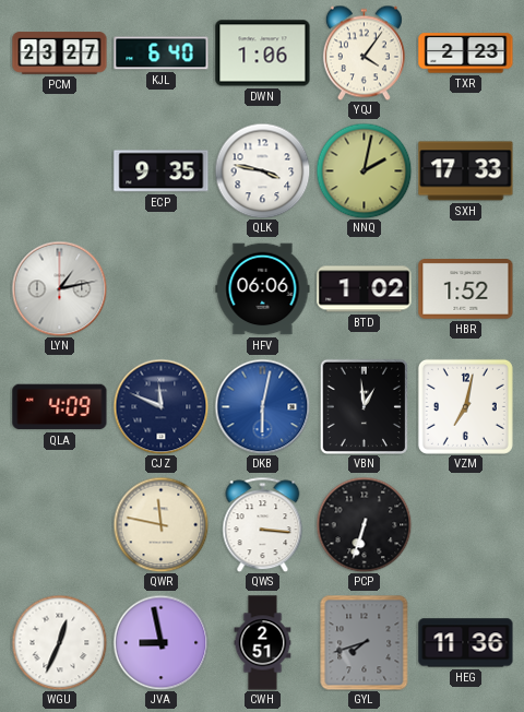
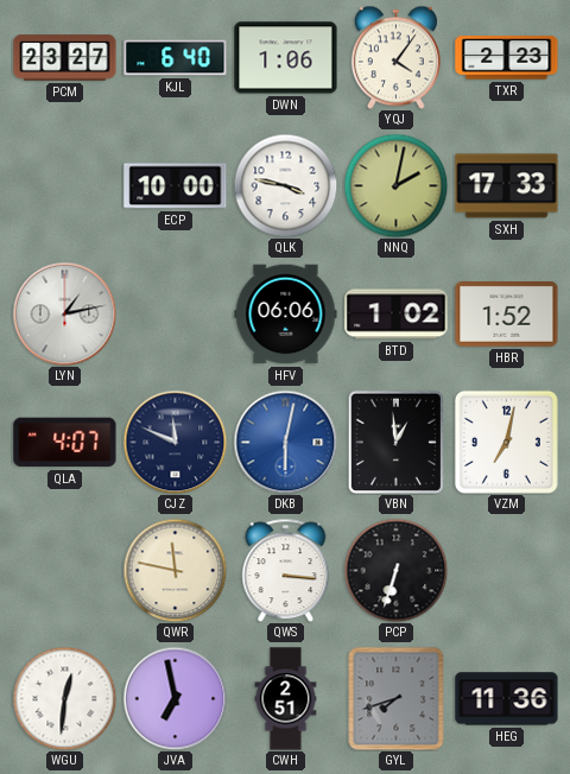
ECP: 9:35 -> 10:00 (176, 186)
QLA: 4:09 -> 4:07 (65, 443)
WGU: 12:34 -> 12:31 (64, 698)
JVA: 8:58 -> 6:58 (175, 698)
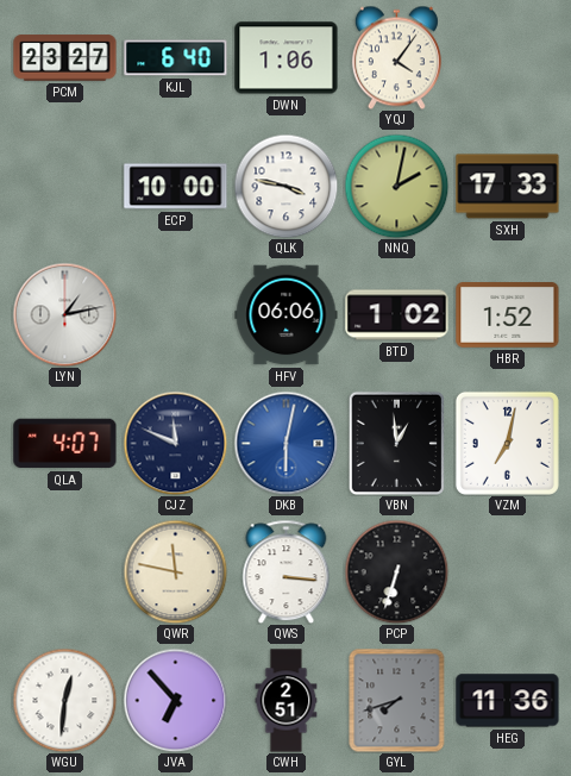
TXR: 2:23 -> none (507, 58)
JVA: 6:58 -> 6:53 (175, 700)
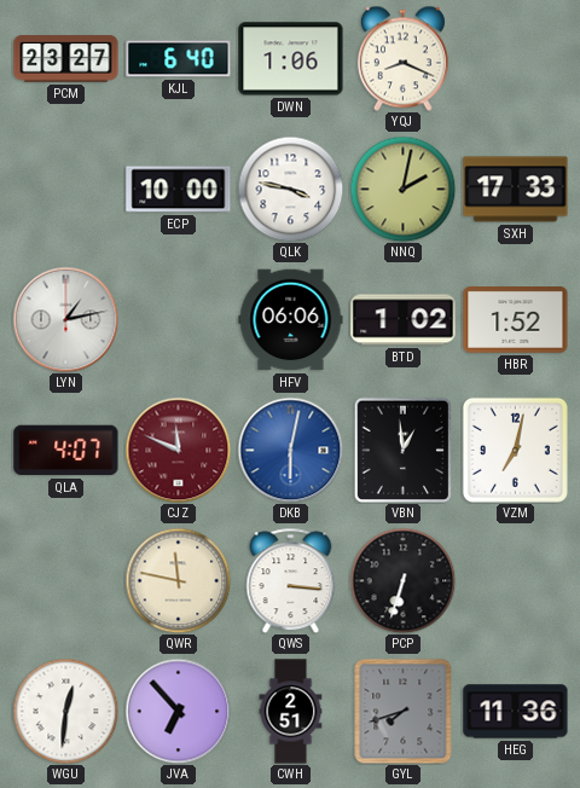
YQJ: 4:06 -> 8:19 (402, 58)
CJZ dial: navy -> burgundy (178, 450)
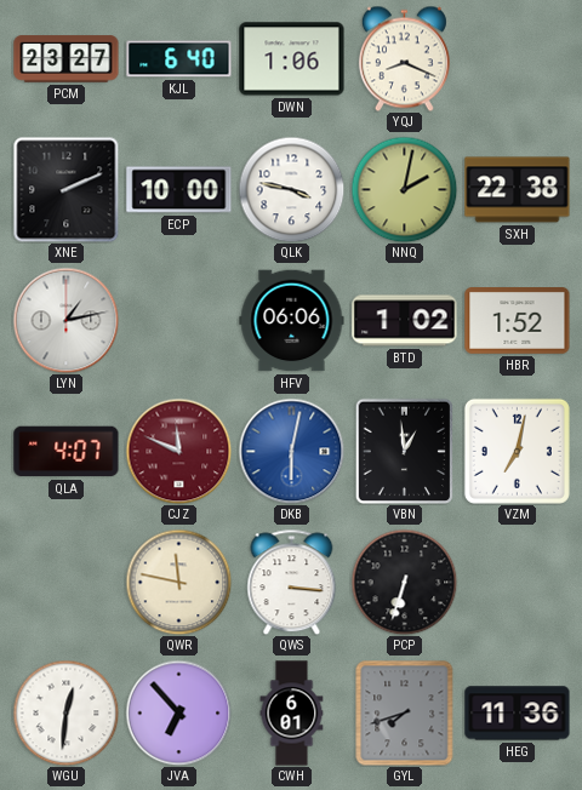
XNE: none -> 2:11 (65, 189)
SXH: 17:33 -> 22:38 (518, 190)
CWH: 2:51 -> 6:01 (292, 714)
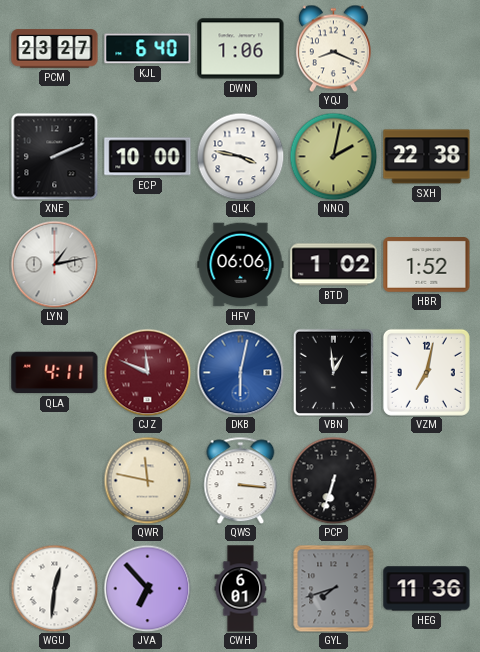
QLA: 4:07 -> 4:11 (55, 373)
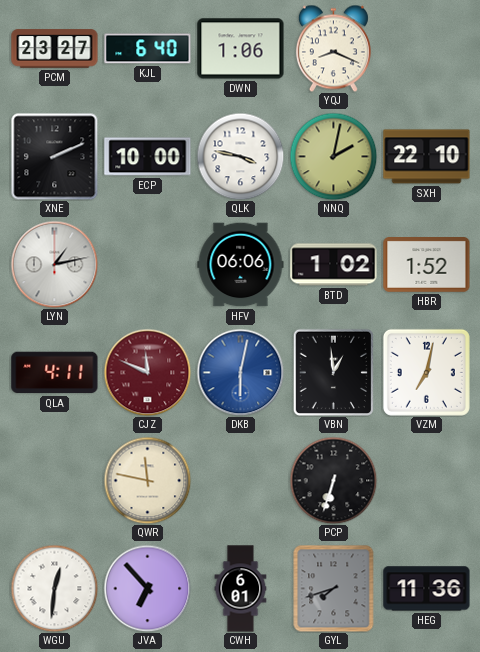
SXH: 22:38 -> 22:10 (427, 157)
QWS: 3:16 -> none (241, 480)
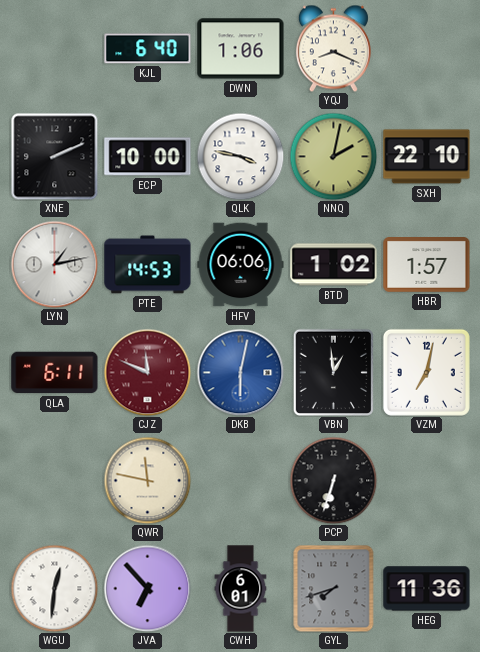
PCM: 23:27 -> none (55, 49)
PTE: none -> 14:53 (148, 265)
HBR: 1:52 -> 1:57 (427, 265)
QLA: 4:11 -> 6:11 (55, 373)
